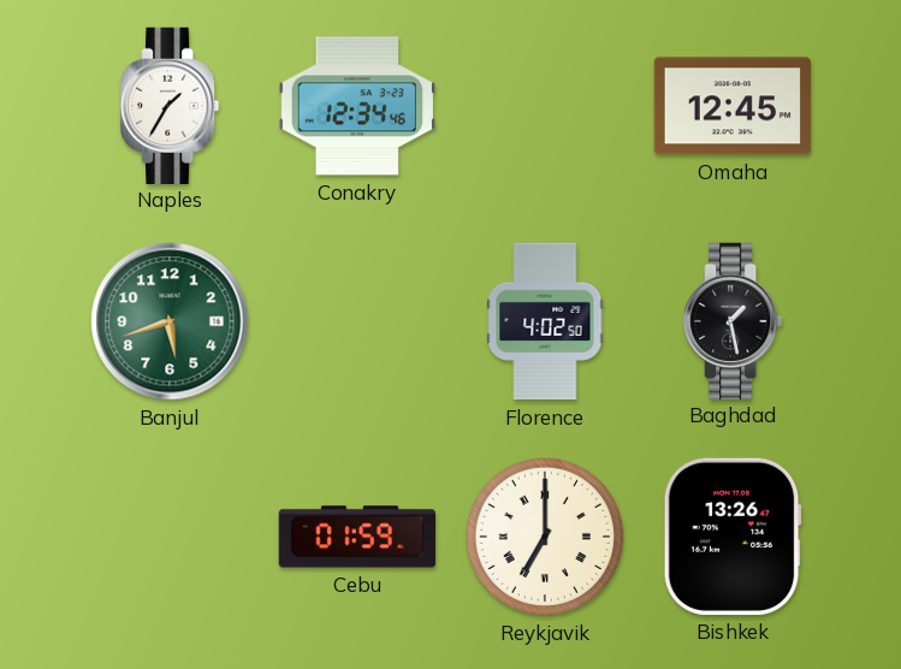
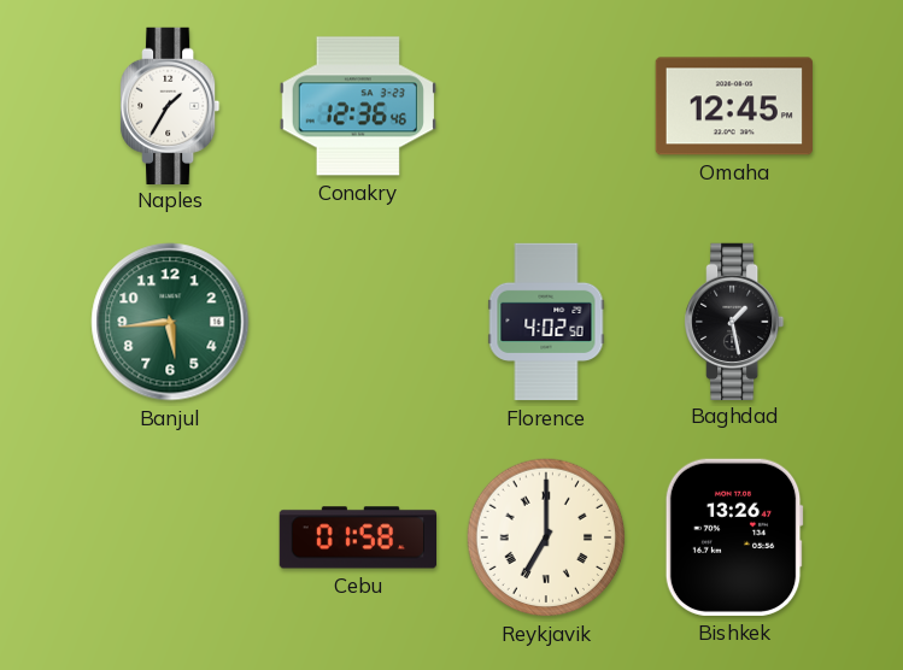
Conakry: 12:34 -> 12:36 (357, 106)
Banjul: 5:42 -> 5:44 (170, 322)
Cebu: 01:59 -> 01:58 (357, 537)
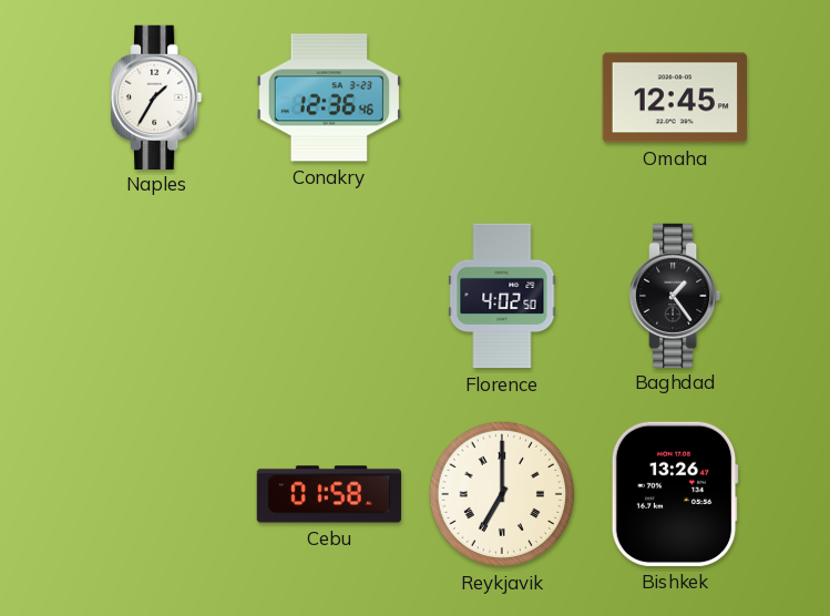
Banjul: 5:44 -> none (170, 322)
Baghdad: 1:28 -> 1:24 (676, 295)
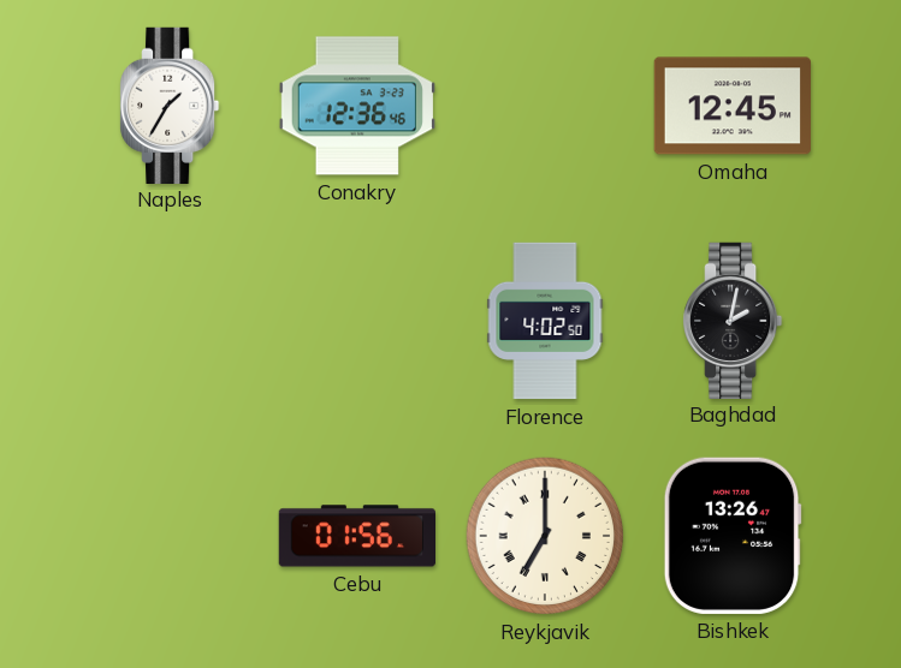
Baghdad: 1:24 -> 2:02 (734, 320)
Cebu: 01:58 -> 01:56 (356, 536)
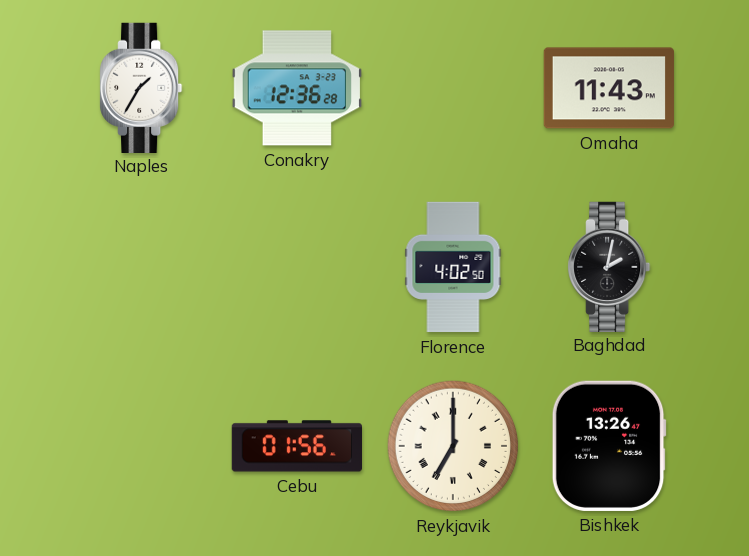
Conakry: 12:36:46 -> 12:36:28 (296, 88)
Omaha: 12:45 -> 11:43 (609, 88)
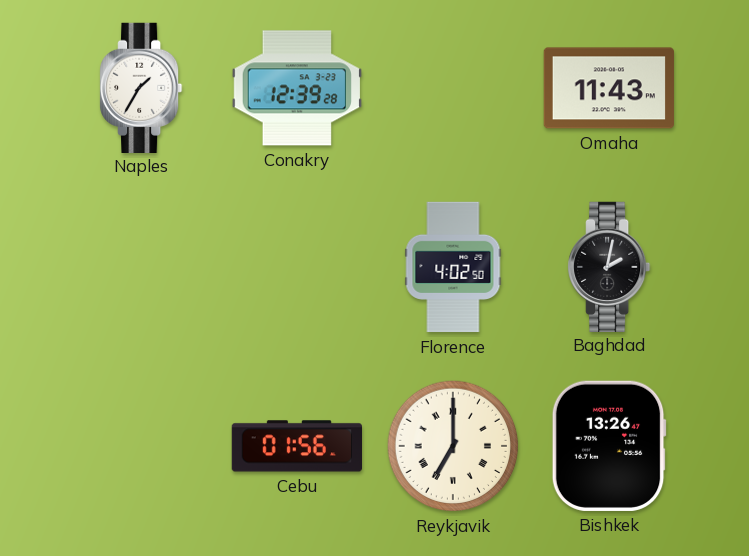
Conakry: 12:36 -> 12:39 (296, 88)
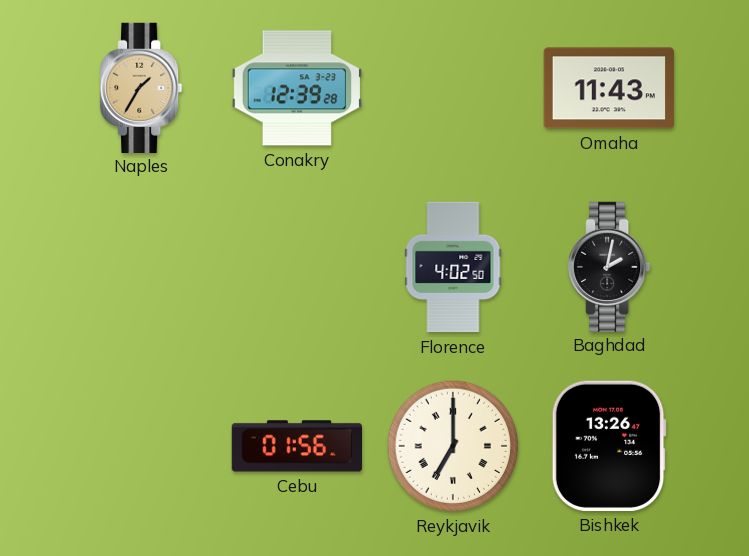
Naples dial: white -> champagne (142, 87)
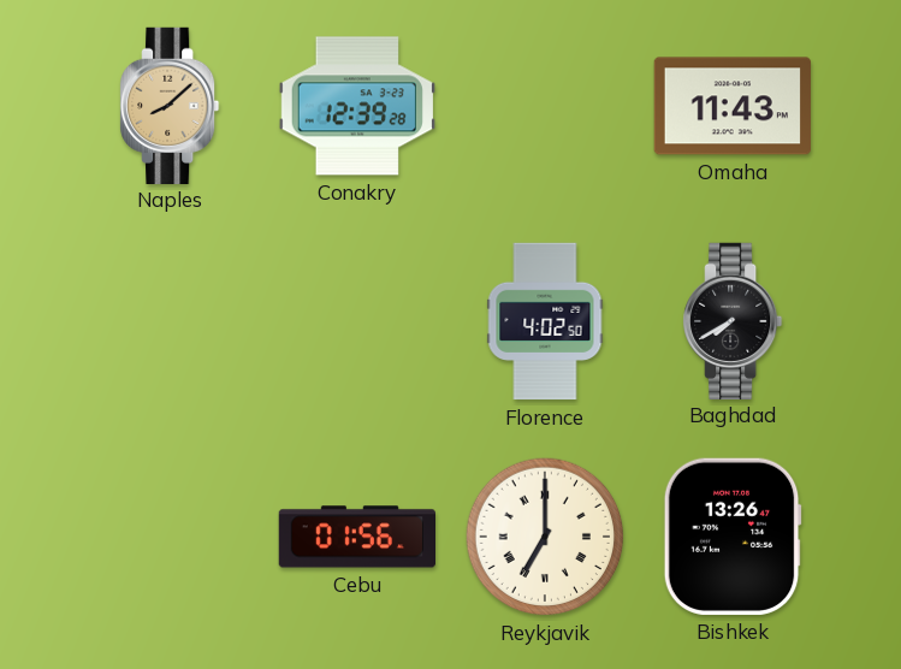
Naples: 1:35 -> 8:08 (171, 105)
Baghdad: 2:02 -> 7:40 (734, 320)
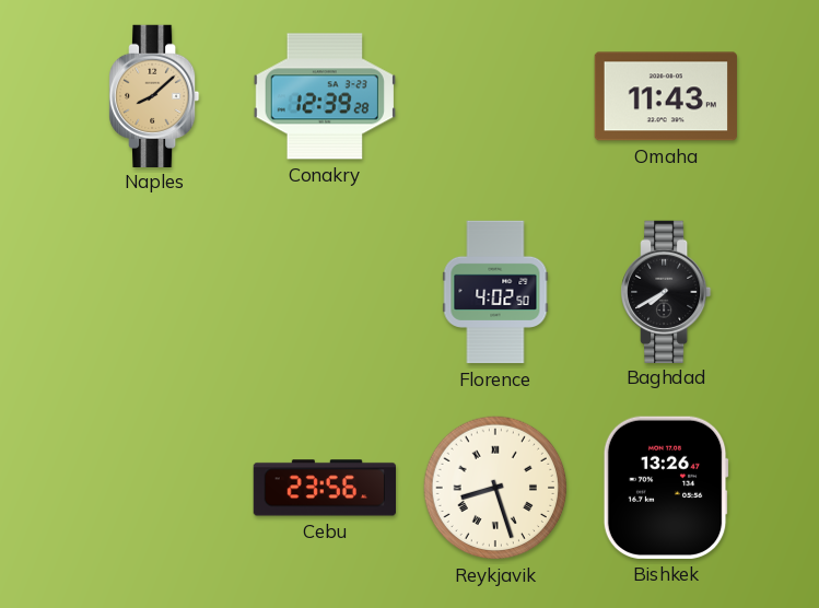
Cebu: 01:56 -> 23:56 (324, 488)
Reykjavik: 7:00 -> 8:27 (495, 488)
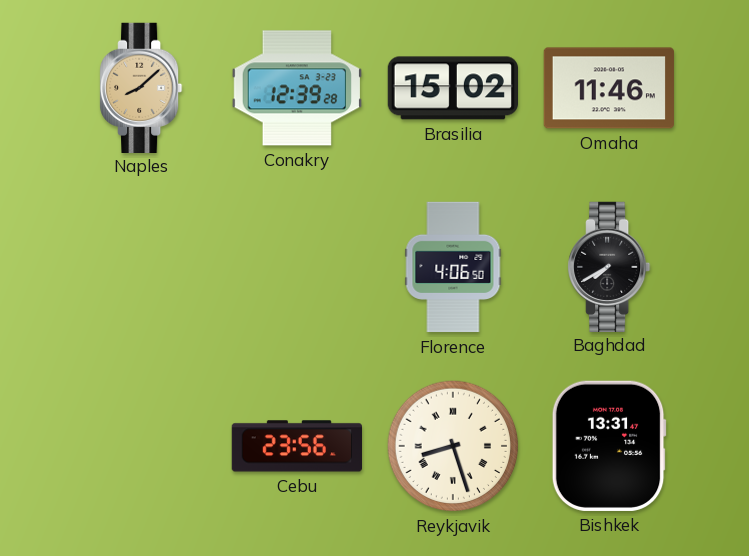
Brasilia: none -> 15:02 (452, 88)
Omaha: 11:43 -> 11:46 (609, 88)
Florence: 4:02 -> 4:06 (453, 267)
Bishkek: 13:26 -> 13:31 (609, 446)
